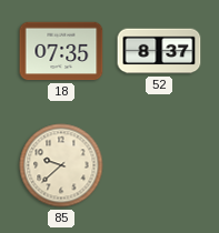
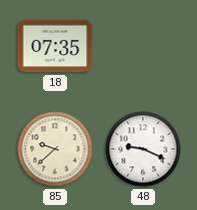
52: 8:37 -> none (159, 51)
48: none -> 9:19 (143, 149)
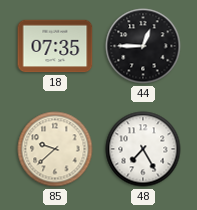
44: none -> 12:45 (143, 46)
48: 9:19 -> 7:25 (143, 149)
